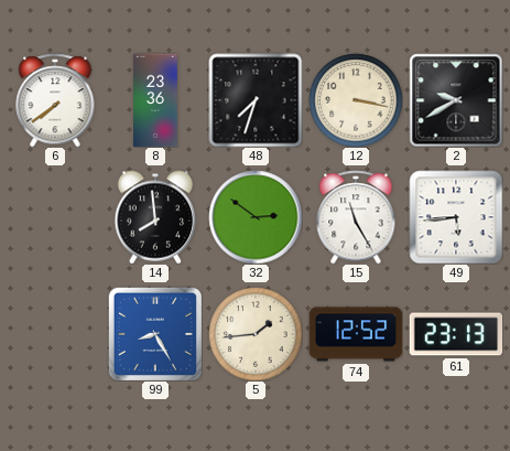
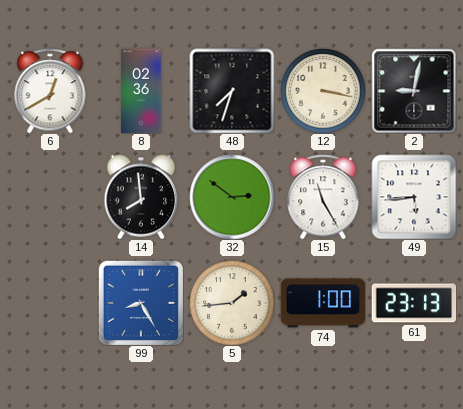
6: 7:39 -> 12:40 (50, 91)
8: 23:36 -> 02:36 (141, 91)
2: 9:40 -> 9:02 (414, 91)
74: 12:52 -> 1:00 (323, 303)
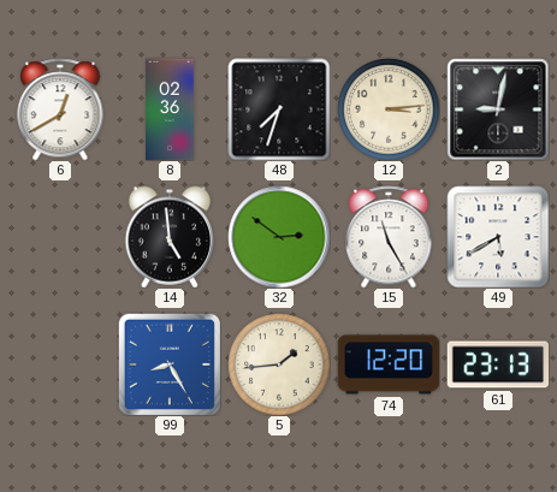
12: 3:17 -> 3:14 (389, 109)
14: 7:59 -> 4:59 (170, 237)
49: 5:44 -> 5:40 (498, 237)
74: 1:00 -> 12:20 (389, 364)
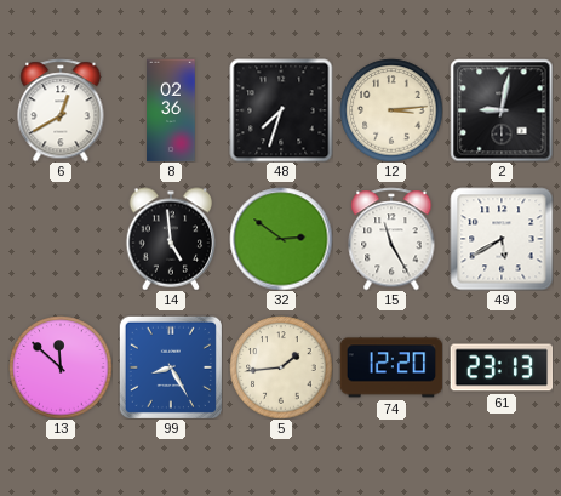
13: none -> 11:52 (61, 367)
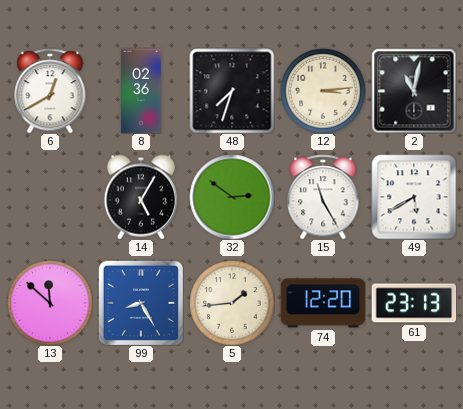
2: 9:02 -> 11:02 (414, 91)
14: 4:59 -> 5:05 (141, 197)
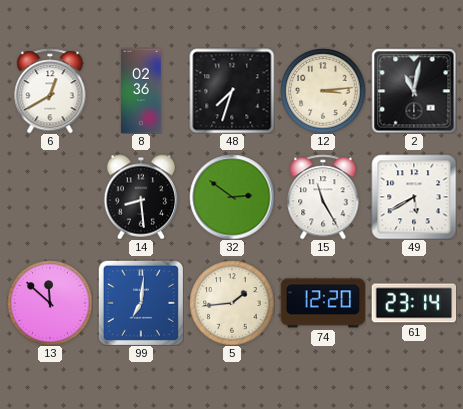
14: 5:05 -> 8:29 (141, 197)
99: 8:25 -> 7:01 (141, 303)
61: 23:13 -> 23:14 (414, 303)
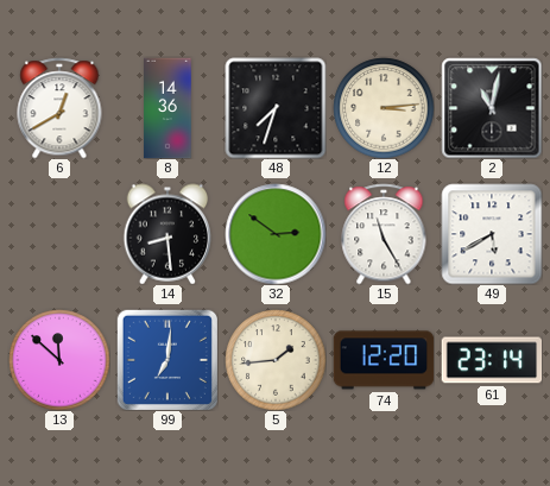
8: 02:36 -> 14:36 (167, 108)
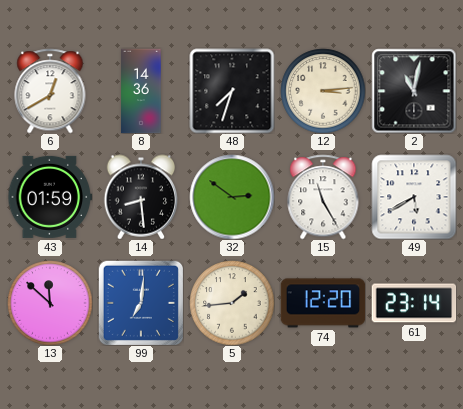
43: none -> 01:59 (50, 197)
